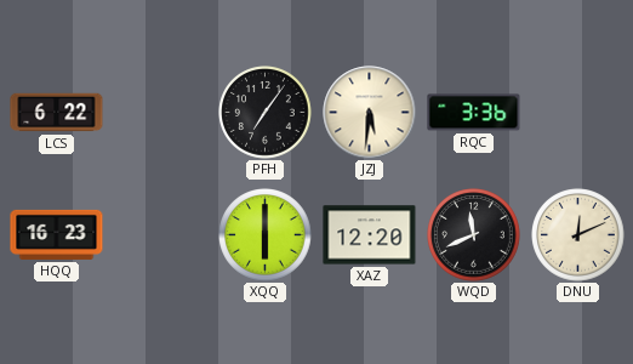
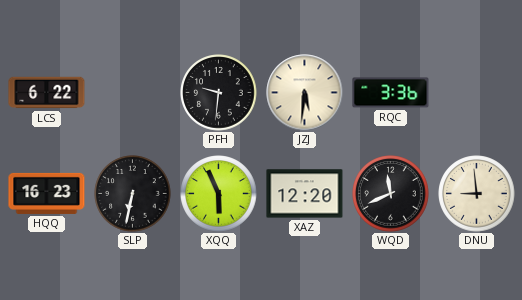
PFH: 7:06 -> 9:31 (219, 93)
SLP: none -> 6:32 (133, 194)
XQQ: 6:00 -> 5:56 (219, 194)
DNU: 12:11 -> 8:59 (477, 194)
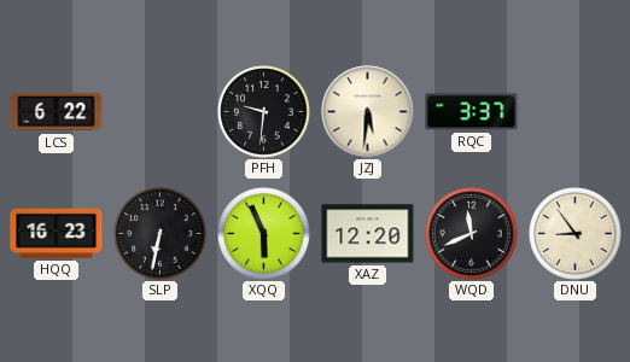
RQC: 3:36 -> 3:37 (472, 112)
DNU: 8:59 -> 8:54 (576, 234)
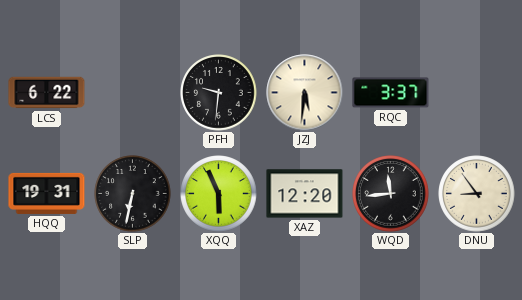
HQQ: 16:23 -> 19:31 (47, 193)
WQD: 11:41 -> 11:44 (391, 194)
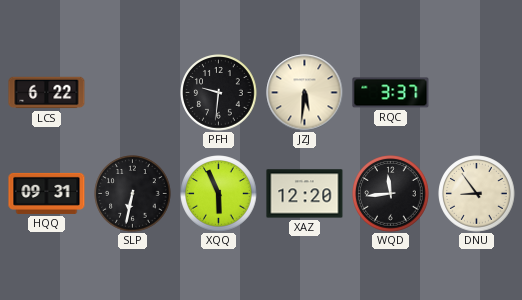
HQQ: 19:31 -> 09:31 (47, 193)
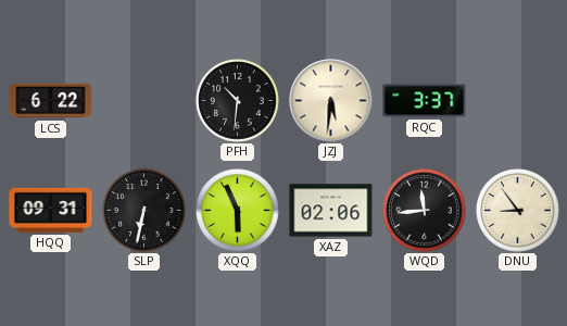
PFH: 9:31 -> 10:31 (238, 101)
XAZ: 12:20 -> 02:06 (331, 211)
